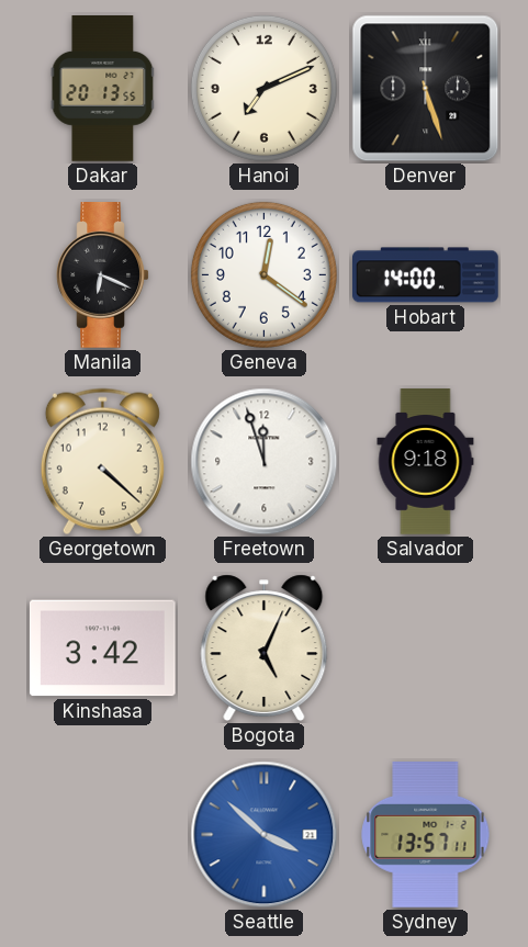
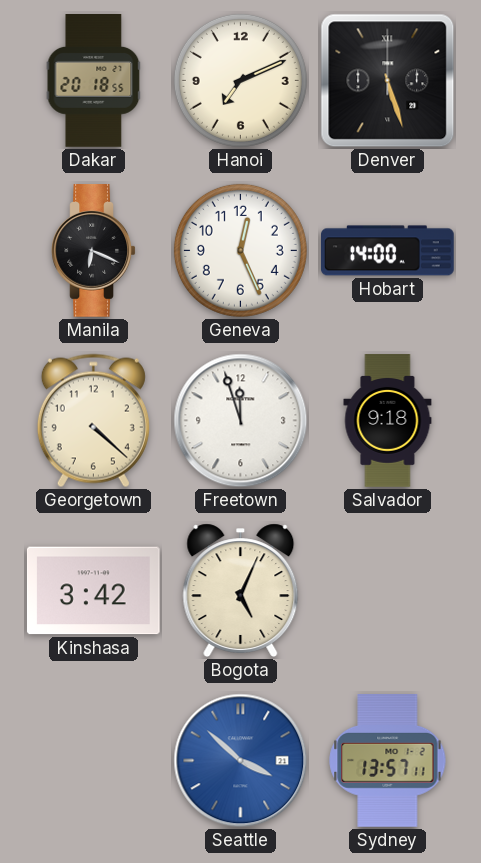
Dakar: 20:13 -> 20:18 (94, 81)
Geneva: 12:21 -> 12:26 (240, 250)
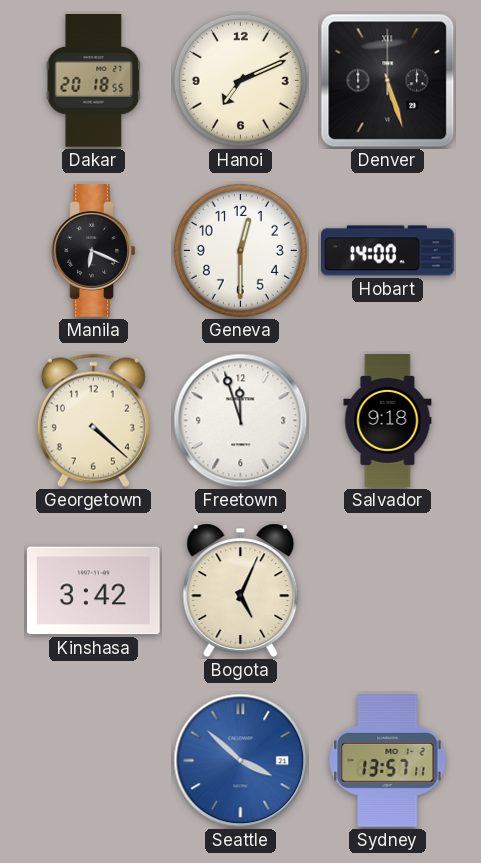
Geneva: 12:26 -> 12:30 (240, 250)
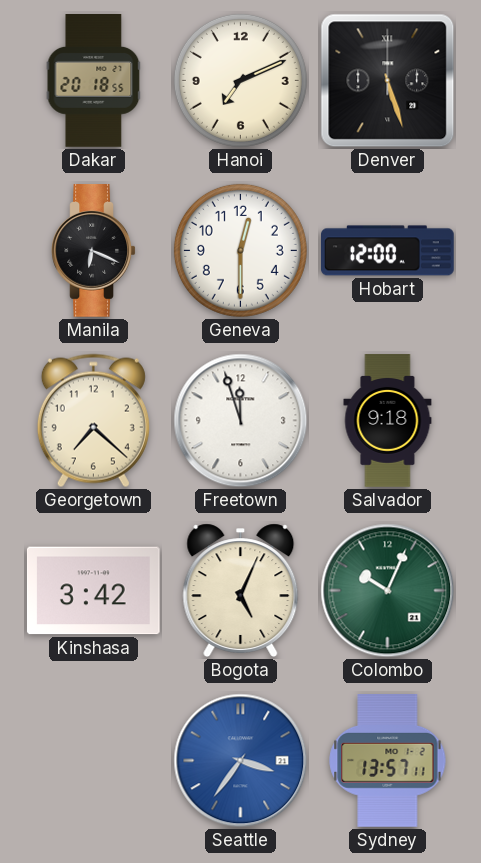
Hobart: 14:00 -> 12:00 (388, 251)
Georgetown: 4:22 -> 7:22 (93, 421)
Colombo: none -> 10:04 (388, 591)
Seattle: 3:52 -> 3:36 (241, 761)
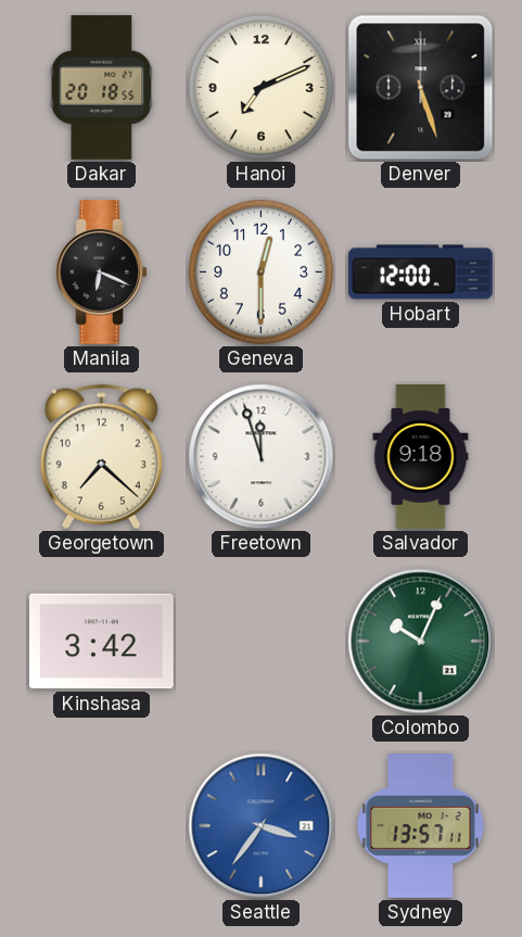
Bogota: 5:04 -> none (241, 590)
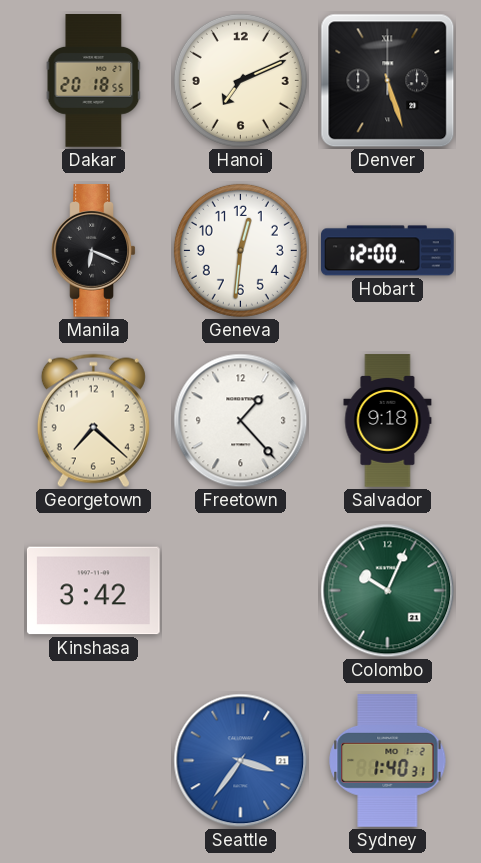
Geneva: 12:30 -> 12:31 (240, 250)
Freetown: 11:57 -> 1:23 (241, 421)
Sydney: 13:57 -> 1:40 (388, 761)
